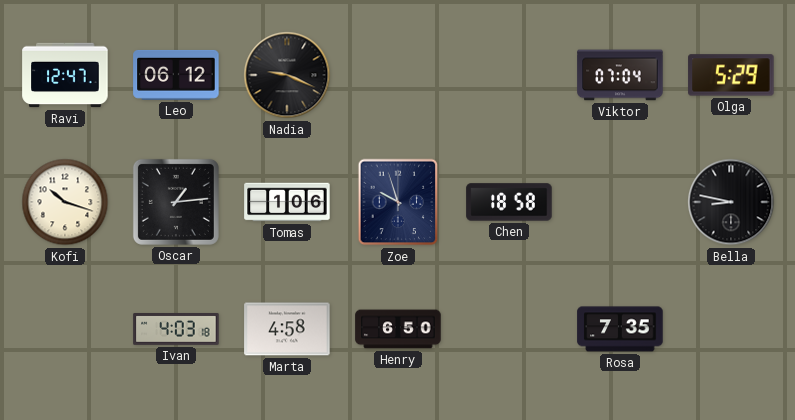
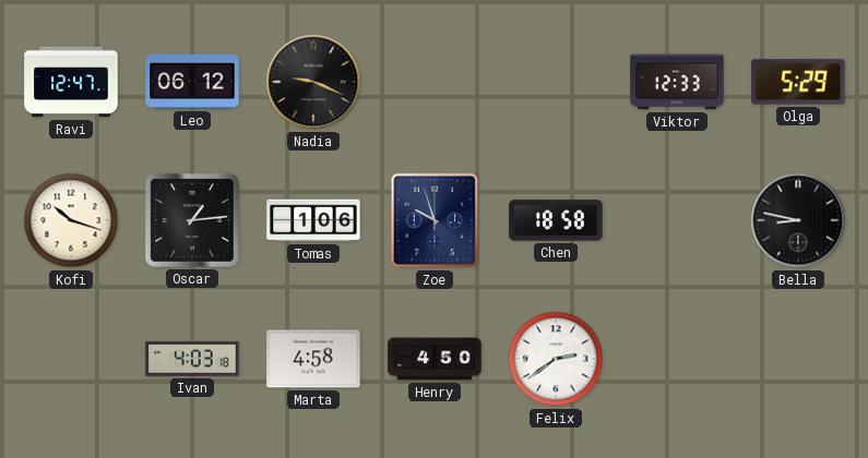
Viktor: 07:04 -> 12:33 (677, 82)
Henry: 6:50 -> 4:50 (435, 359)
Felix: none -> 2:39 (556, 359)
Rosa: 7:35 -> none (620, 329)
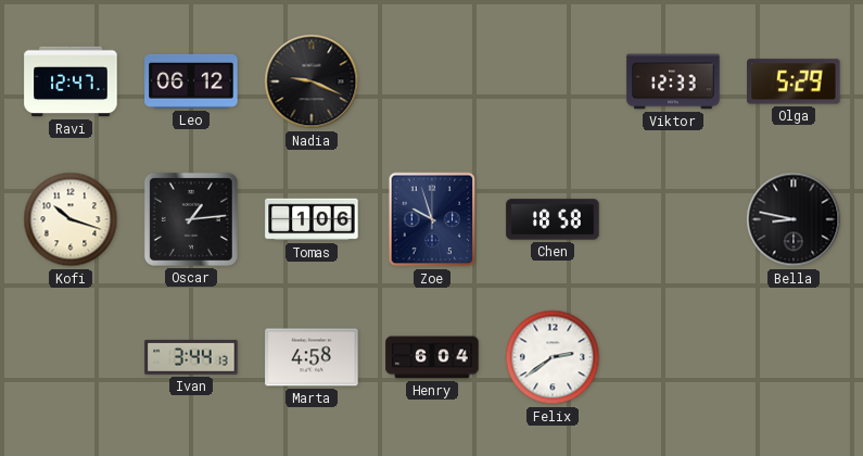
Ivan: 4:03 -> 3:44 (191, 358)
Henry: 4:50 -> 6:04 (432, 357)
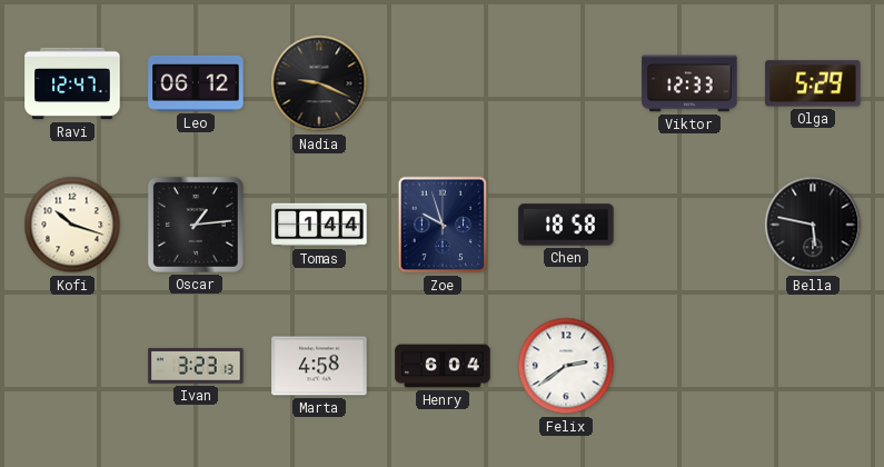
Tomas: 1:06 -> 1:44 (319, 225)
Bella: 8:47 -> 5:47 (813, 225)
Ivan: 3:44 -> 3:23 (196, 367)
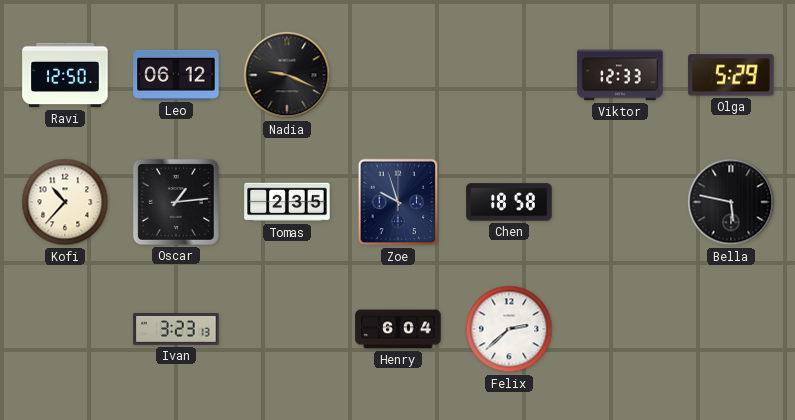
Ravi: 12:47 -> 12:50 (65, 75)
Kofi: 10:18 -> 10:37 (65, 202)
Tomas: 1:44 -> 2:35 (287, 202)
Marta: 4:58 -> none (319, 366)
Felix: 2:39 -> 2:38 (509, 329)
